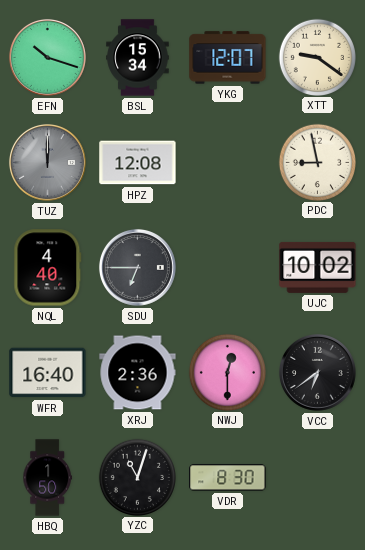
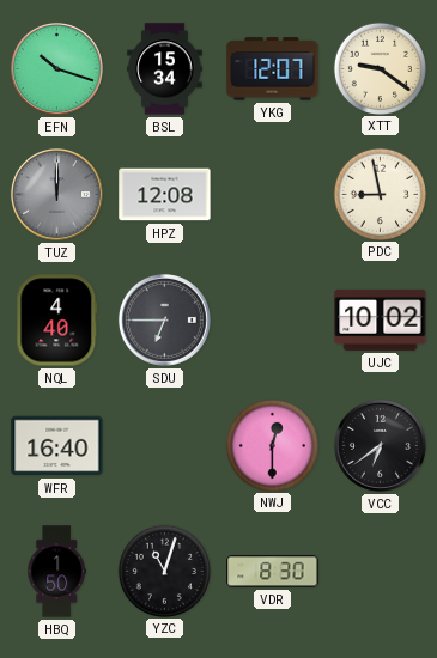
XRJ: 2:36 -> none (138, 373)
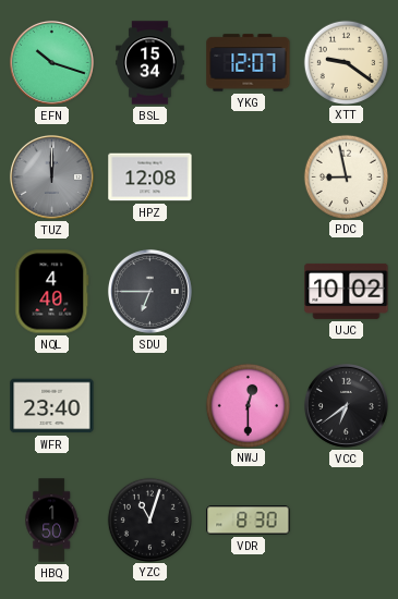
WFR: 16:40 -> 23:40 (52, 406)
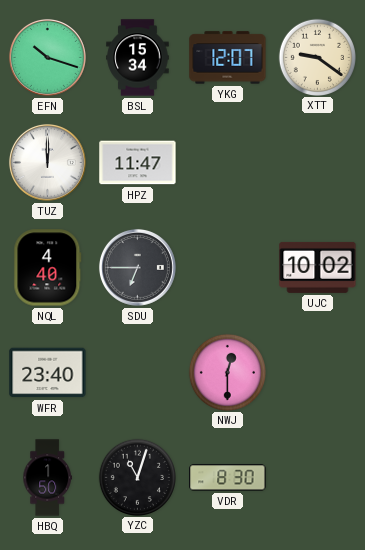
TUZ dial: grey -> white (47, 162)
HPZ: 12:08 -> 11:47 (138, 163)
PDC: 8:58 -> none (346, 176)
VCC: 6:39 -> none (346, 405)
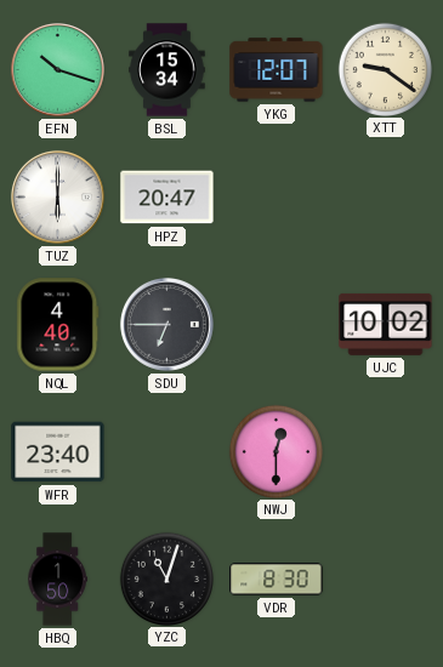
TUZ: 12:00 -> 6:00 (57, 196)
HPZ: 11:47 -> 20:47 (167, 198)
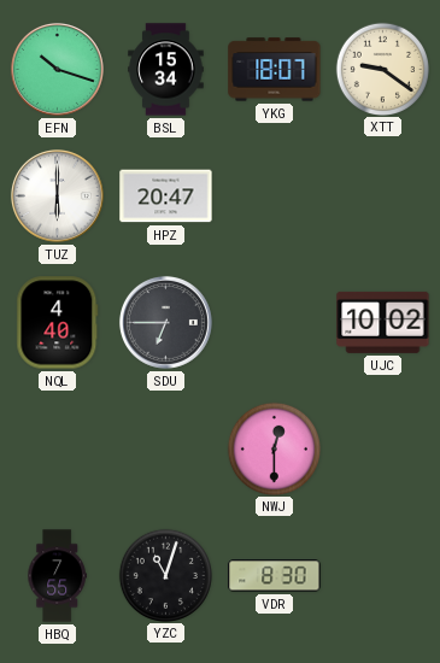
YKG: 12:07 -> 18:07 (275, 70)
WFR: 23:40 -> none (58, 452)
HBQ: 1:50 -> 7:55 (57, 576)
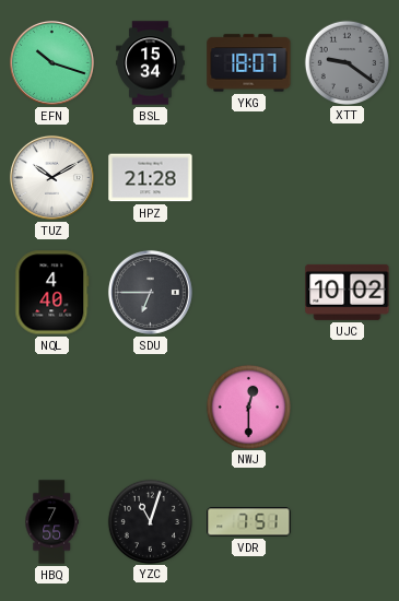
XTT dial: cream -> grey (347, 62)
TUZ: 6:00 -> 10:10 (51, 177)
HPZ: 20:47 -> 21:28 (151, 178)
VDR: 8:30 -> 7:51 (249, 522)
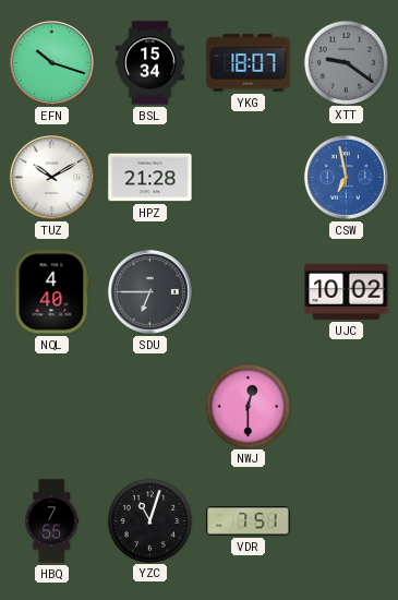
CSW: none -> 6:58 (346, 177)
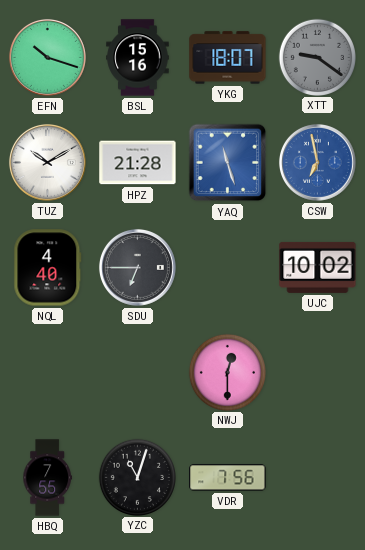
BSL: 15:34 -> 15:16 (138, 58)
YAQ: none -> 11:27 (228, 163)
VDR: 7:51 -> 7:56 (228, 478)
